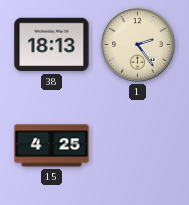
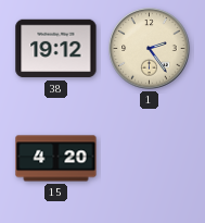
38: 18:13 -> 19:12 (56, 49)
15: 4:25 -> 4:20 (56, 159)
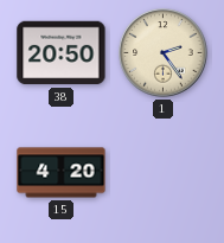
38: 19:12 -> 20:50 (62, 53)
